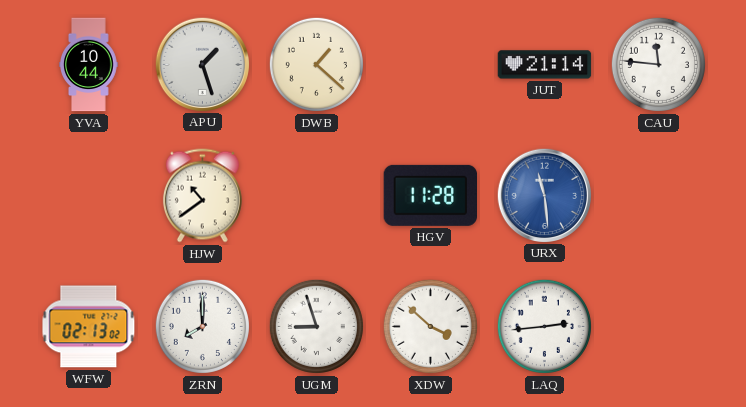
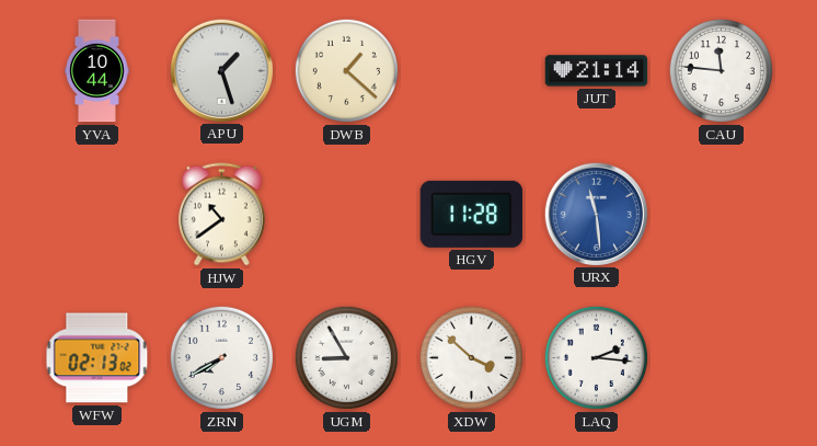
ZRN: 8:00 -> 7:40 (221, 357)
UGM: 8:57 -> 8:55 (346, 357)
LAQ: 2:44 -> 2:16 (596, 357)
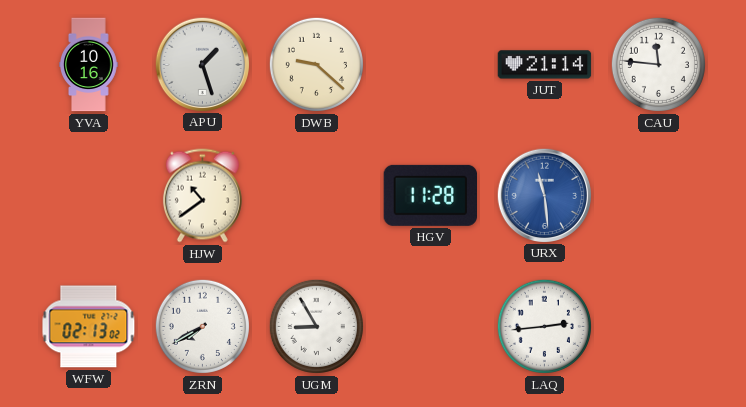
YVA: 10:44 -> 10:16 (89, 65)
DWB: 1:22 -> 9:22 (316, 64)
XDW: 3:52 -> none (471, 357)
LAQ: 2:16 -> 2:44 (544, 326)
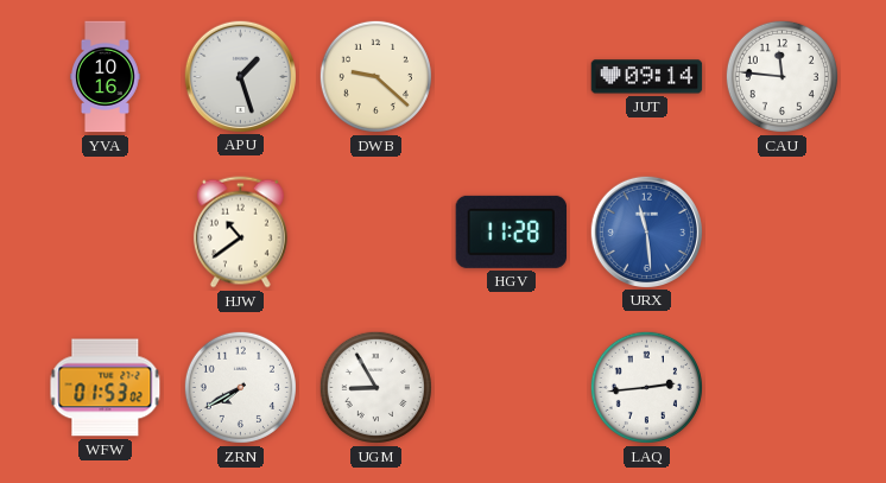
JUT: 21:14 -> 09:14 (647, 77)
WFW: 02:13 -> 01:53 (106, 388)
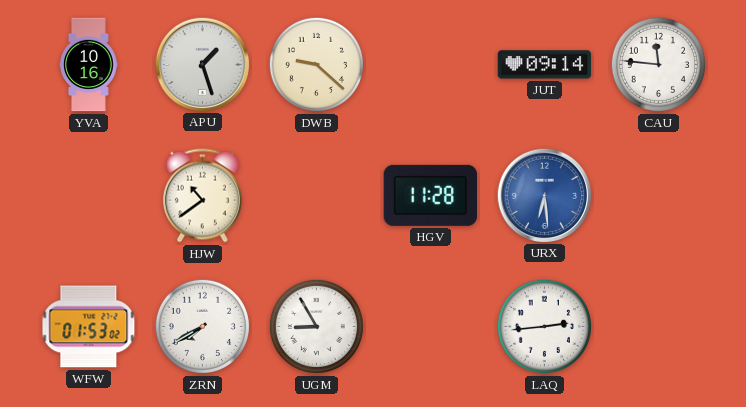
URX: 11:29 -> 6:29 (544, 195)
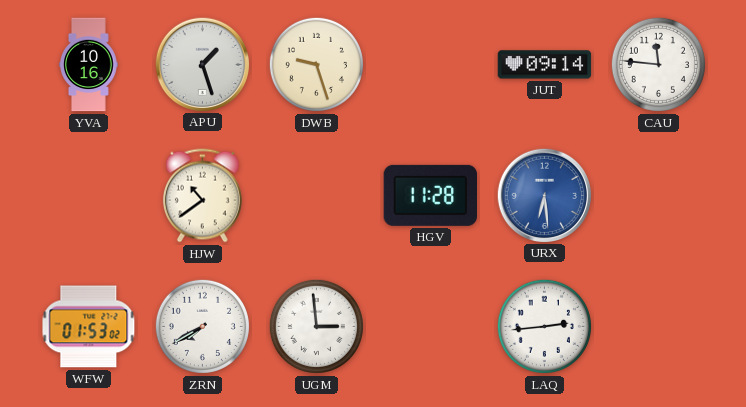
DWB: 9:22 -> 9:27 (316, 64)
UGM: 8:55 -> 2:59 (316, 326)
